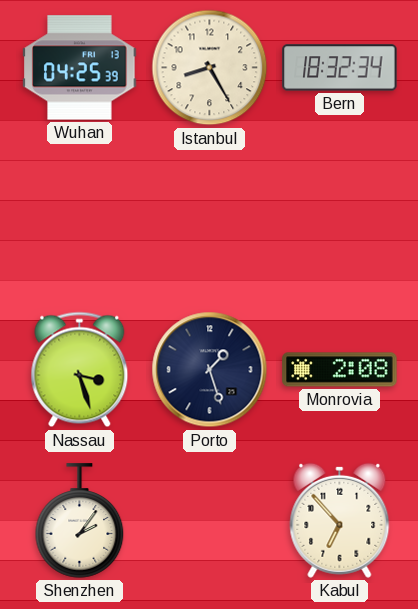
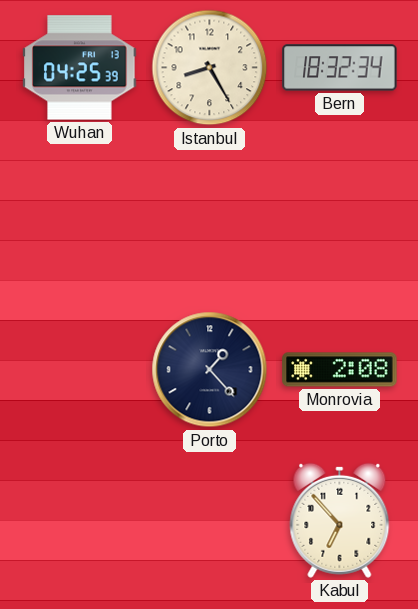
Nassau: 3:27 -> none (80, 370)
Porto: 1:27 -> 1:23 (210, 370)
Shenzhen: 2:06 -> none (80, 521)
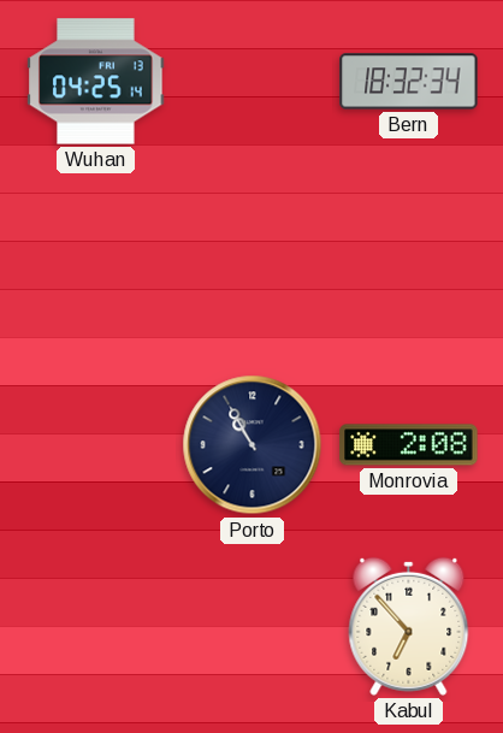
Wuhan: 04:25:39 -> 04:25:14 (96, 82)
Istanbul: 8:25 -> none (210, 68)
Porto: 1:23 -> 10:55 (253, 445)
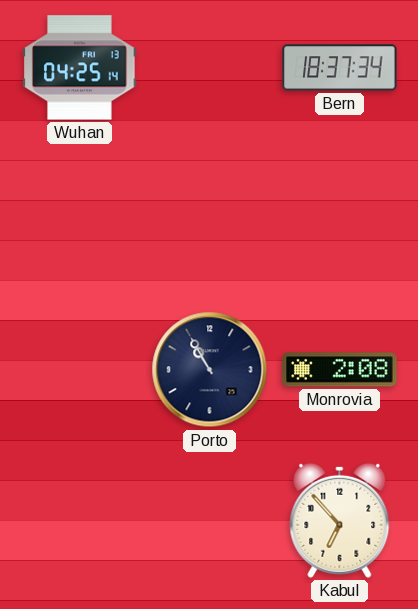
Bern: 18:32 -> 18:37 (340, 68)
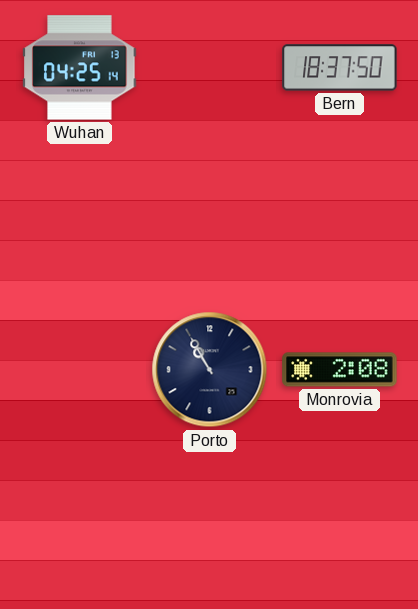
Bern: 18:37:34 -> 18:37:50 (340, 68)
Kabul: 6:53 -> none (340, 520)
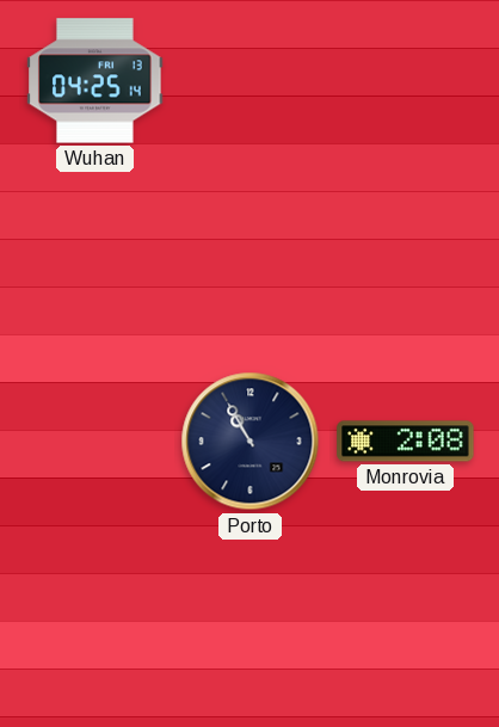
Bern: 18:37 -> none (340, 68)
